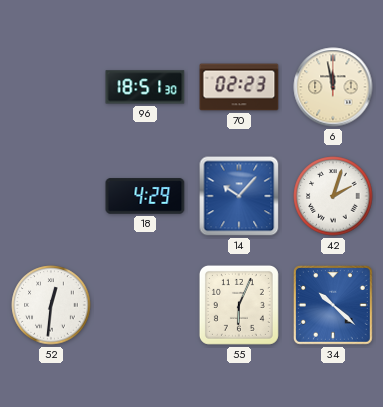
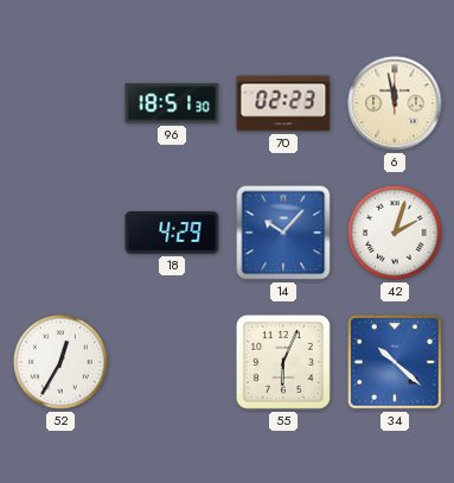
52: 12:31 -> 12:35 (60, 362)
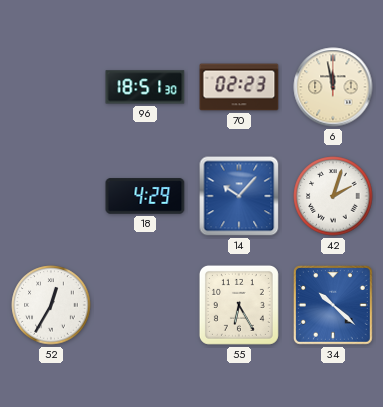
55: 6:04 -> 6:25 (239, 305)
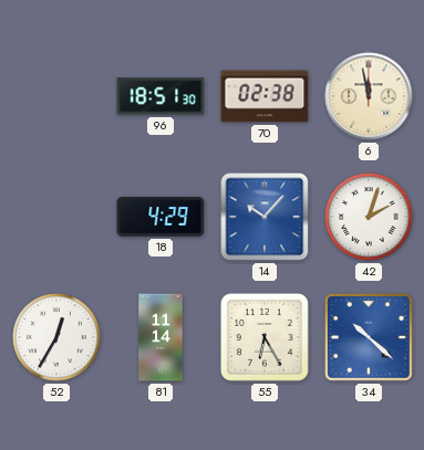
70: 02:23 -> 02:38 (265, 96)
81: none -> 11:14 (161, 337)
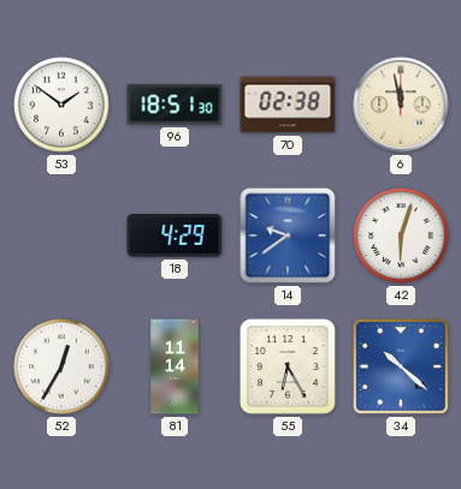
53: none -> 1:51 (61, 105)
14: 10:07 -> 9:39 (288, 235)
42: 2:03 -> 6:03 (401, 235)
